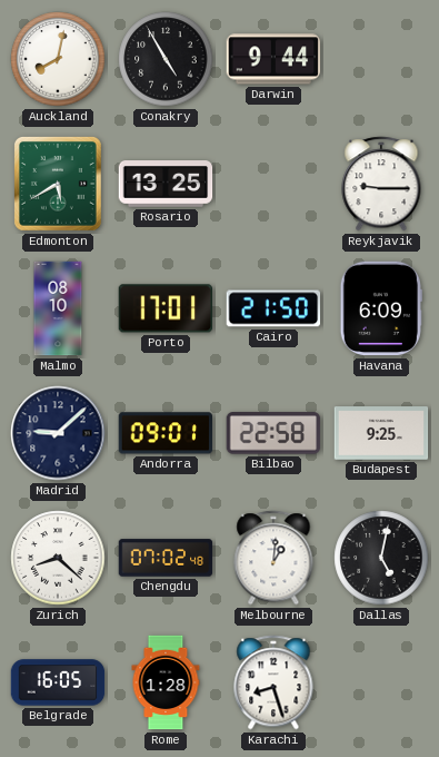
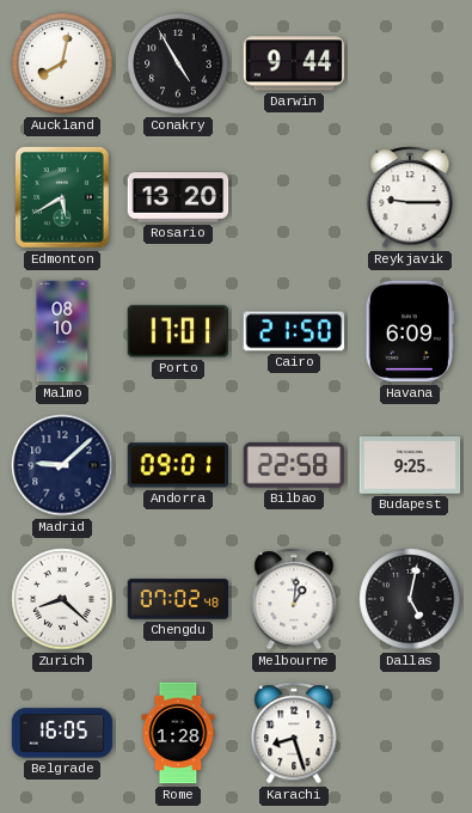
Rosario: 13:25 -> 13:20 (178, 197)
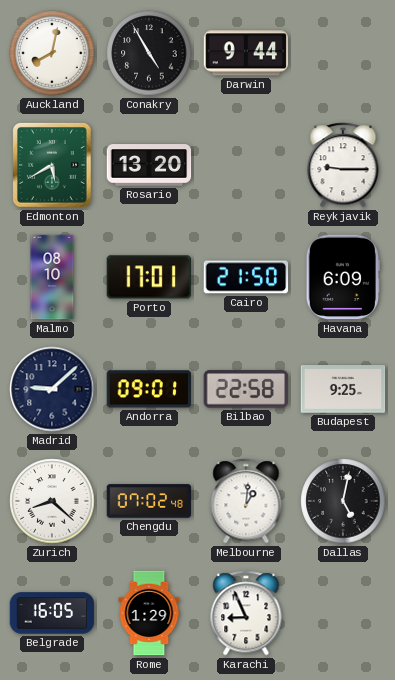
Rome: 1:28 -> 1:29 (149, 613)
Karachi: 8:27 -> 8:56 (246, 613)
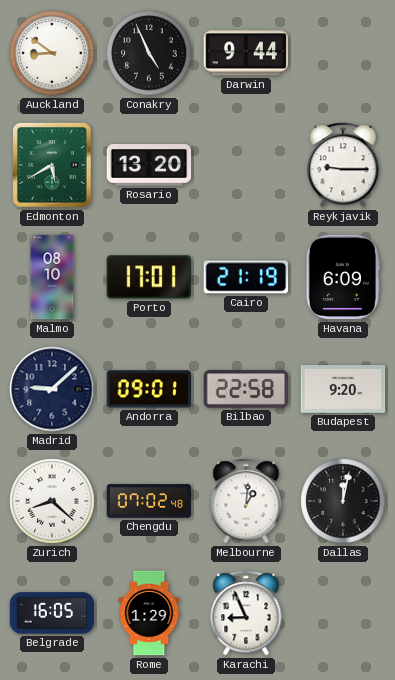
Auckland: 8:02 -> 8:51 (52, 53)
Conakry: 4:55 -> 4:56 (149, 53)
Cairo: 21:50 -> 21:19 (246, 277)
Budapest: 9:25 -> 9:20 (343, 389)
Dallas: 5:02 -> 12:02 (343, 501)
